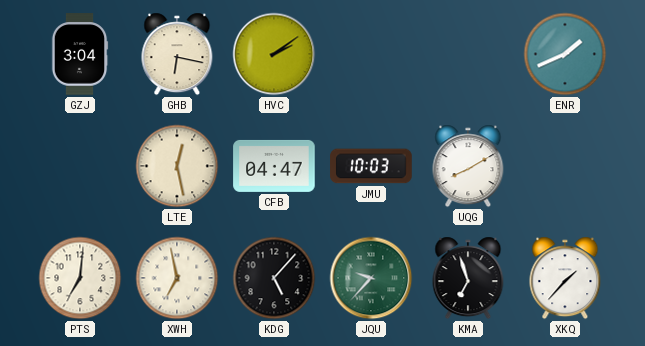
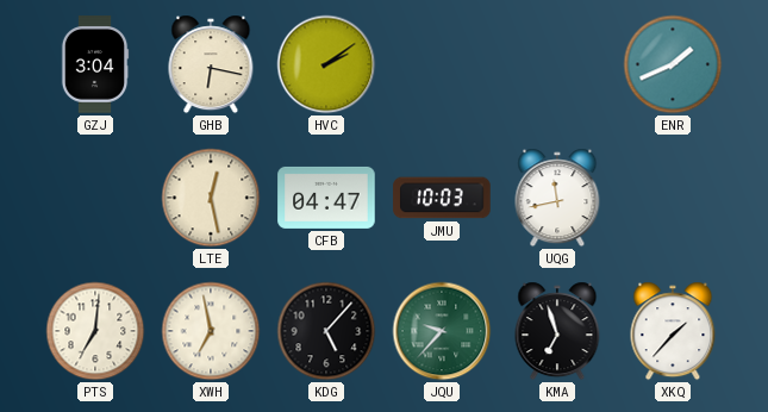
UQG: 8:10 -> 11:43 (557, 198)
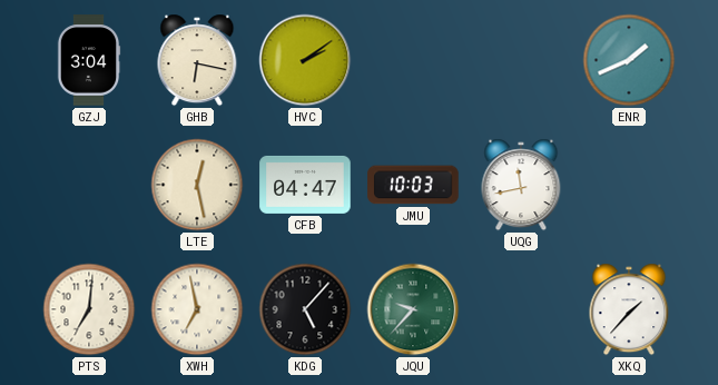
KMA: 6:57 -> none (557, 331)
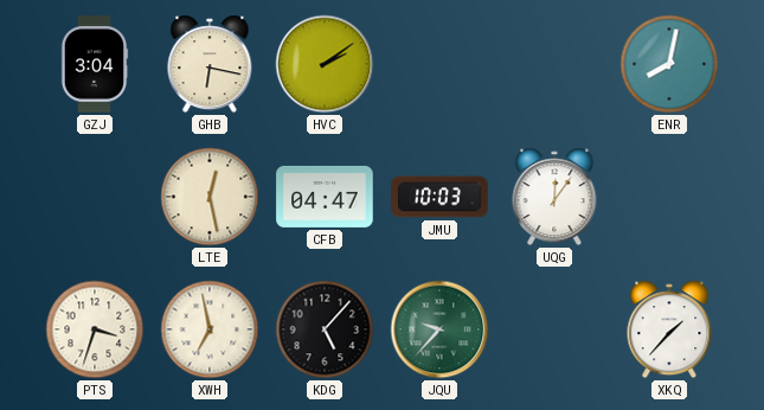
ENR: 1:41 -> 8:02 (669, 64)
UQG: 11:43 -> 12:06 (554, 197)
PTS: 7:01 -> 3:33 (95, 329)
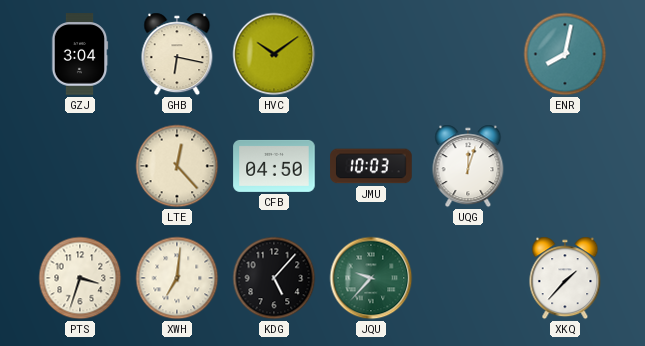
HVC: 2:09 -> 10:09 (274, 54)
LTE: 12:28 -> 12:23 (177, 166)
CFB: 04:47 -> 04:50 (274, 166)
UQG: 12:06 -> 12:03 (468, 166)
XWH: 6:58 -> 7:01 (177, 278)
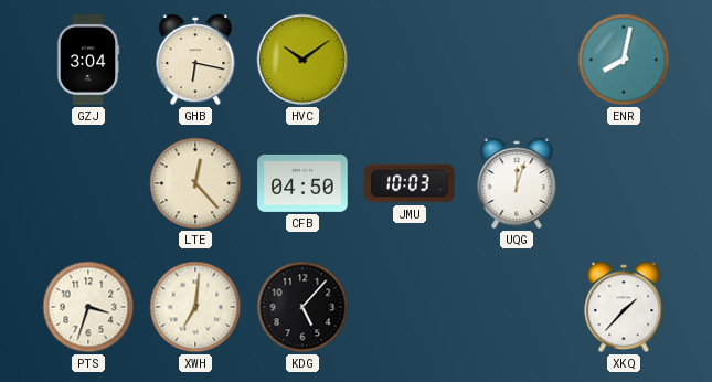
JQU: 9:37 -> none (371, 278)
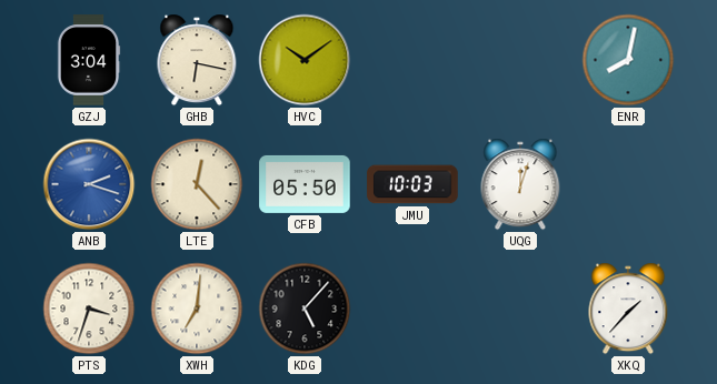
ANB: none -> 2:18 (89, 184)
CFB: 04:50 -> 05:50 (305, 184)
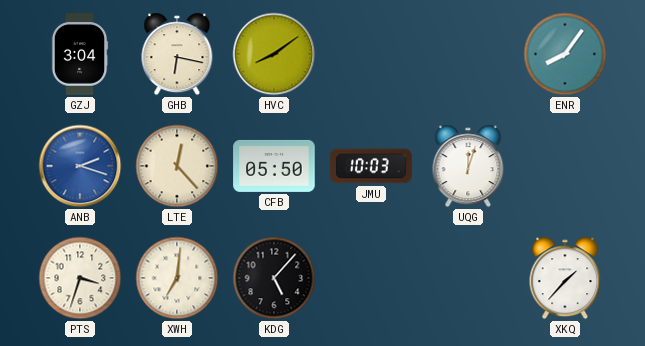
HVC: 10:09 -> 8:09 (274, 54)
ENR: 8:02 -> 8:06 (565, 54)
